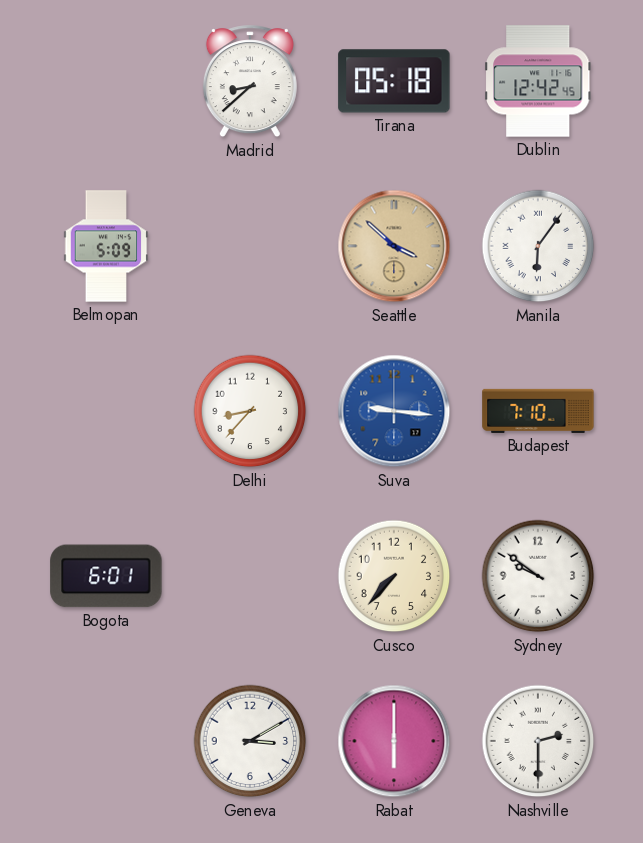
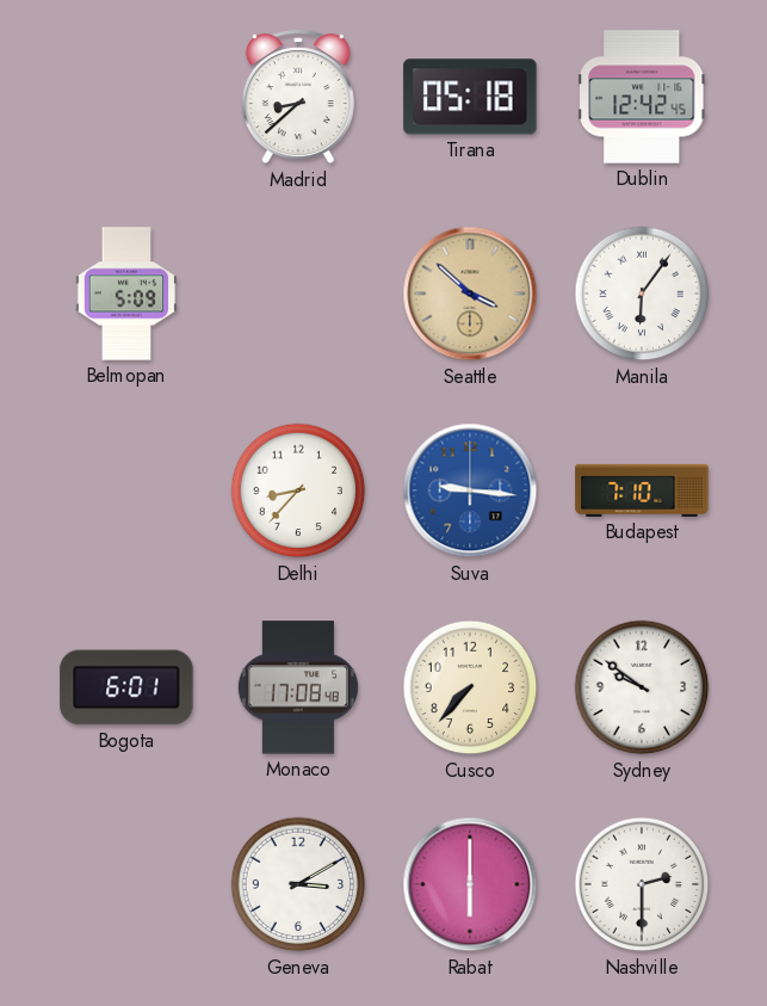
Monaco: none -> 17:08 (298, 687)
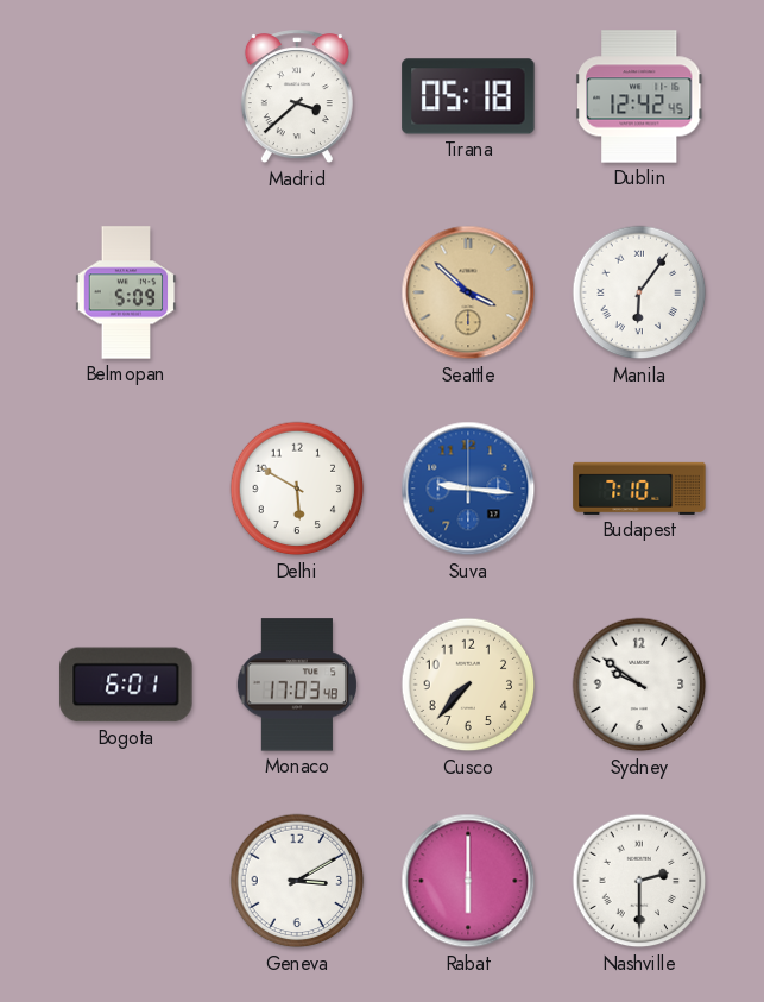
Madrid: 8:38 -> 3:38 (297, 97)
Delhi: 8:37 -> 5:50 (297, 489)
Monaco: 17:08 -> 17:03 (297, 685)
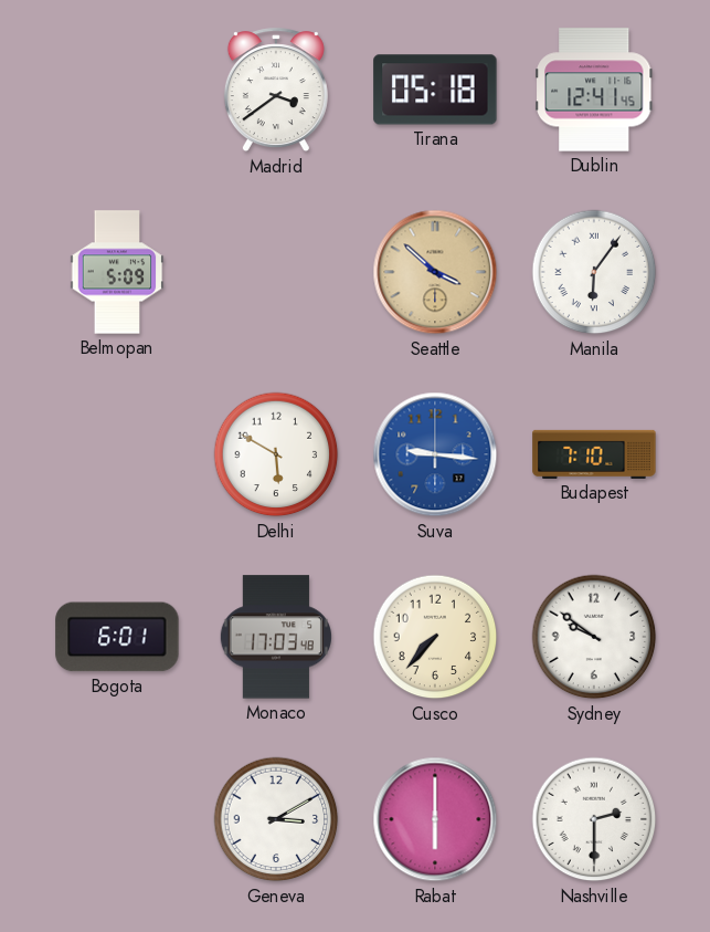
Madrid: 3:38 -> 3:39 (276, 91)
Dublin: 12:42 -> 12:41 (595, 90)
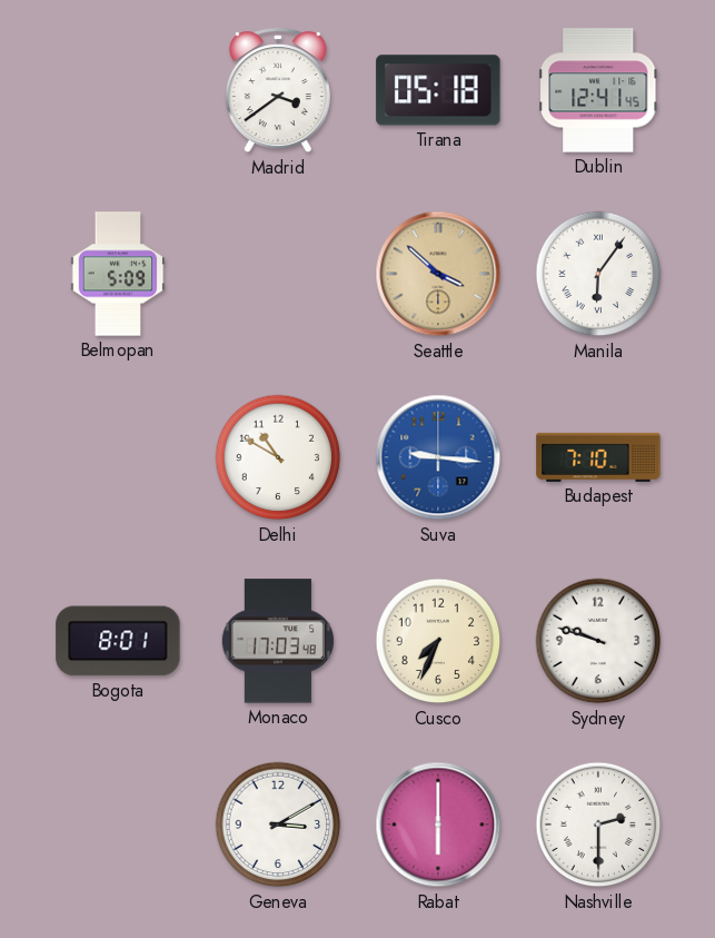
Delhi: 5:50 -> 10:50 (278, 457)
Bogota: 6:01 -> 8:01 (118, 641)
Cusco: 7:37 -> 7:34 (438, 641)
Sydney: 9:51 -> 9:48 (598, 641)
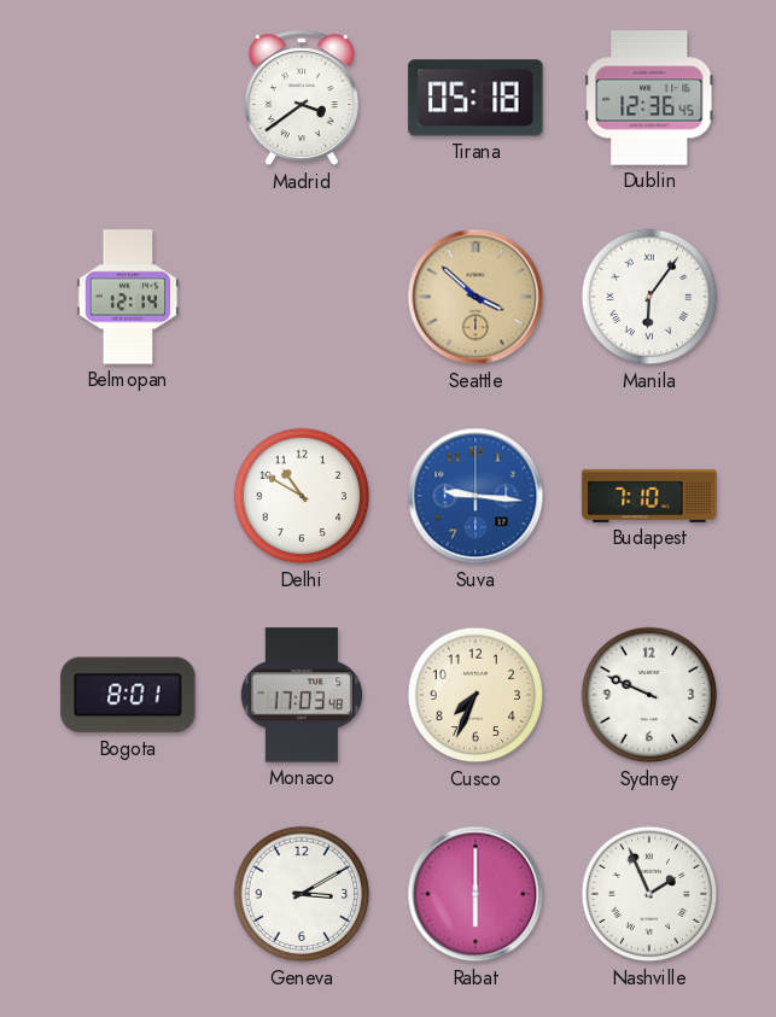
Dublin: 12:41 -> 12:36 (650, 98)
Belmopan: 5:09 -> 12:14 (128, 297)
Sydney: 9:48 -> 9:49 (649, 695)
Nashville: 2:30 -> 1:56 (649, 894)
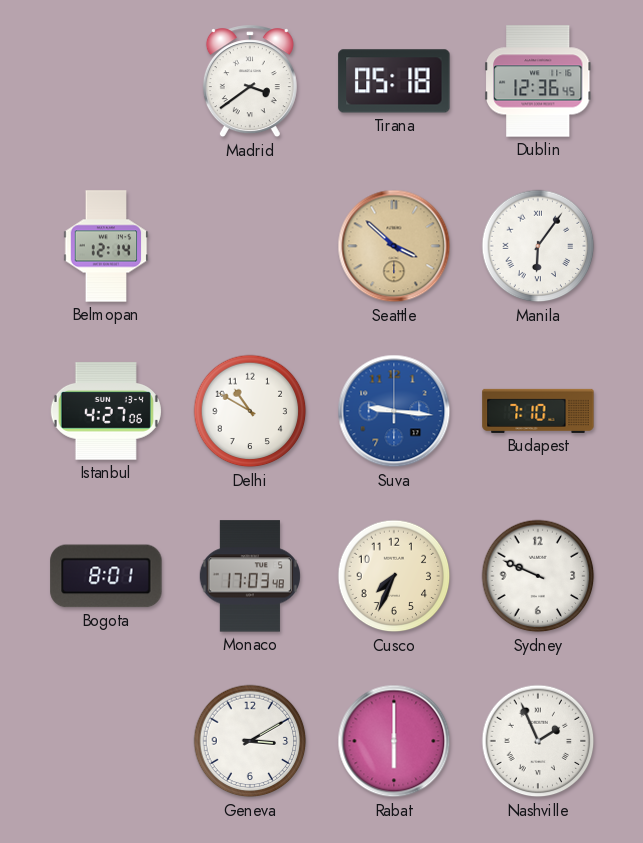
Istanbul: none -> 4:27 (106, 411)
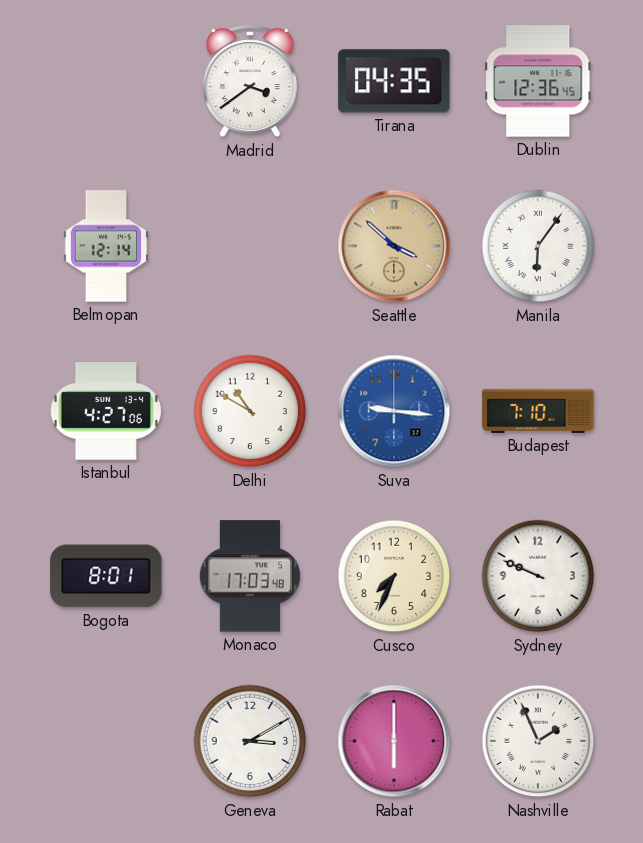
Tirana: 05:18 -> 04:35 (394, 81)
